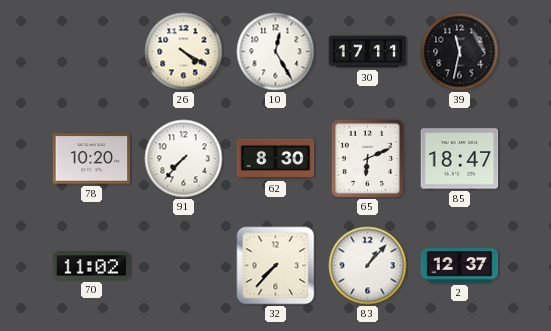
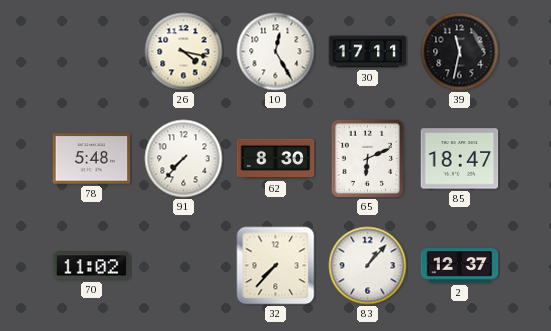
26: 4:20 -> 4:17 (184, 52)
78: 10:20 -> 5:48 (92, 159)
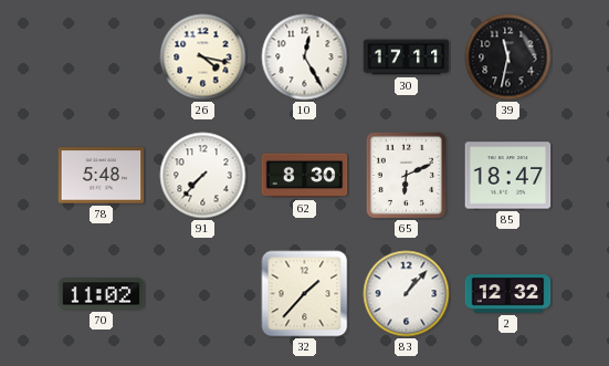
32: 7:37 -> 1:37 (305, 294)
2: 12:37 -> 12:32 (508, 294)
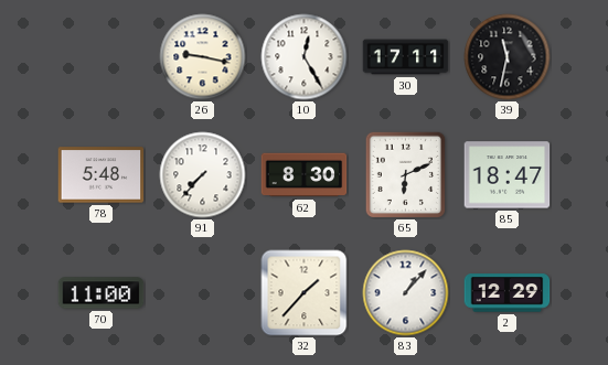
26: 4:17 -> 9:17 (203, 57)
70: 11:02 -> 11:00 (102, 293)
2: 12:32 -> 12:29 (508, 293)
